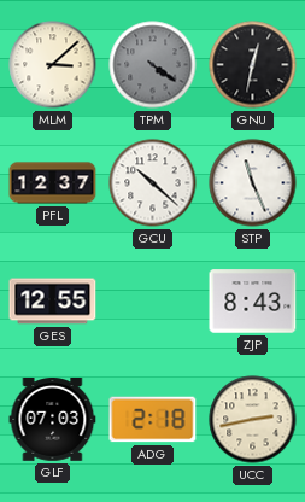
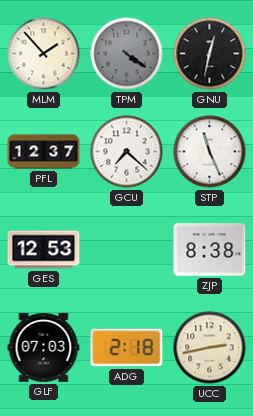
MLM: 3:08 -> 1:53 (44, 54)
GCU: 10:22 -> 7:22 (127, 152)
GES: 12:55 -> 12:53 (44, 250)
ZJP: 8:43 -> 8:38 (210, 250)
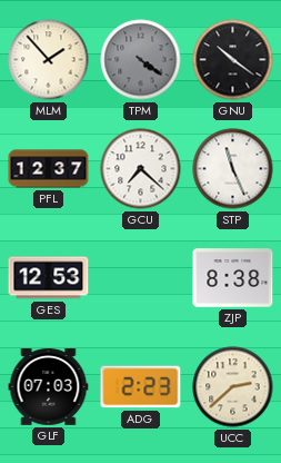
GNU: 12:32 -> 10:21 (233, 60)
ADG: 2:18 -> 2:23 (141, 387)
UCC: 2:43 -> 2:38 (233, 387)
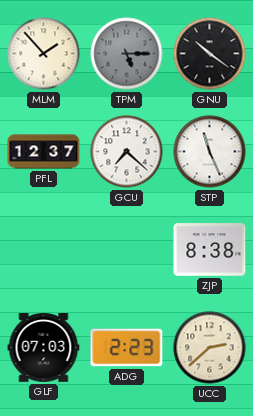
TPM: 4:21 -> 5:15 (127, 54)
GES: 12:53 -> none (49, 278)
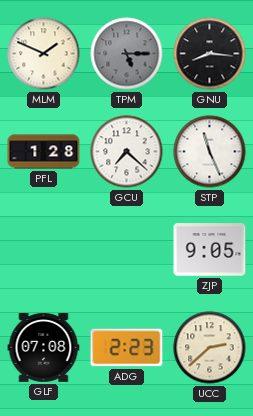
MLM: 1:53 -> 1:49 (44, 54)
GNU: 10:21 -> 8:16 (210, 54)
PFL: 12:37 -> 1:28 (44, 152)
ZJP: 8:38 -> 9:05 (210, 250)
GLF: 07:03 -> 07:08 (44, 348)
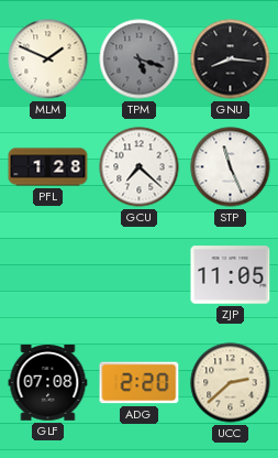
TPM: 5:15 -> 5:18 (140, 59)
ZJP: 9:05 -> 11:05 (231, 275)
ADG: 2:23 -> 2:20 (140, 383)
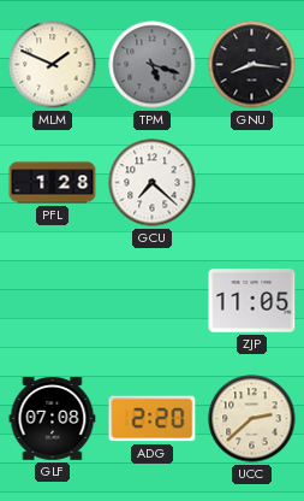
STP: 11:26 -> none (231, 167)
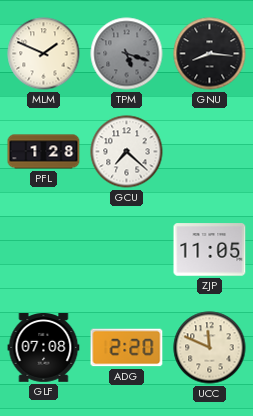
UCC: 2:38 -> 11:49 (210, 348)
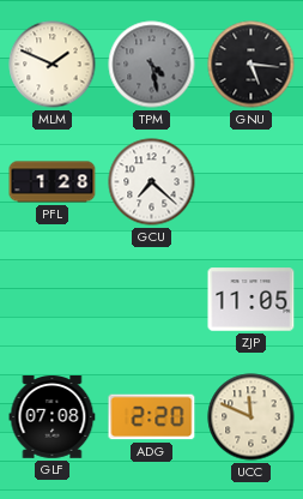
TPM: 5:18 -> 4:28 (152, 65)
GNU: 8:16 -> 5:16 (252, 65)
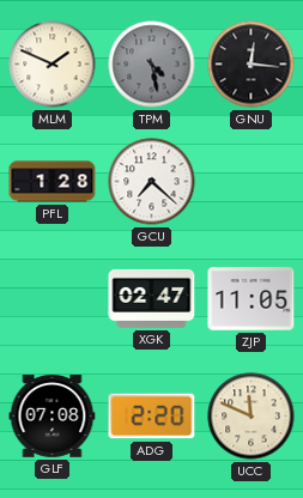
GNU: 5:16 -> 12:16 (252, 65)
XGK: none -> 02:47 (152, 298)
